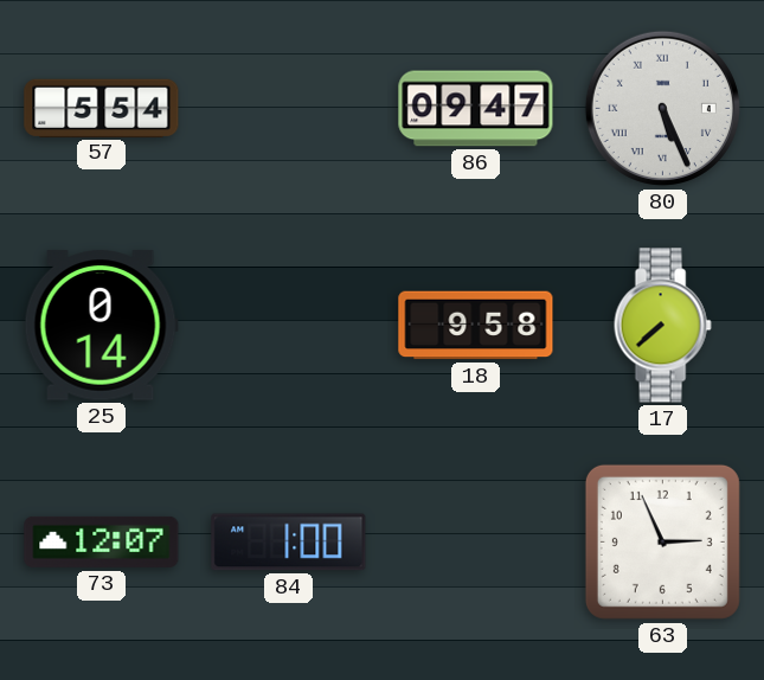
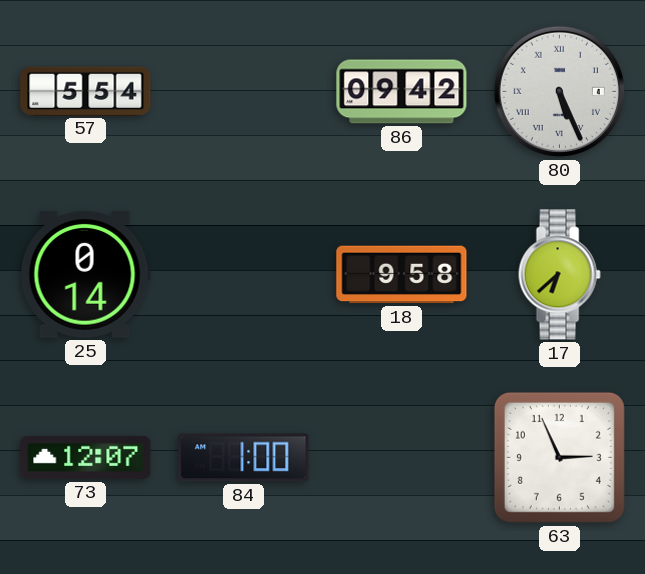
86: 09:47 -> 09:42 (402, 92)
17: 7:38 -> 6:38 (559, 275)
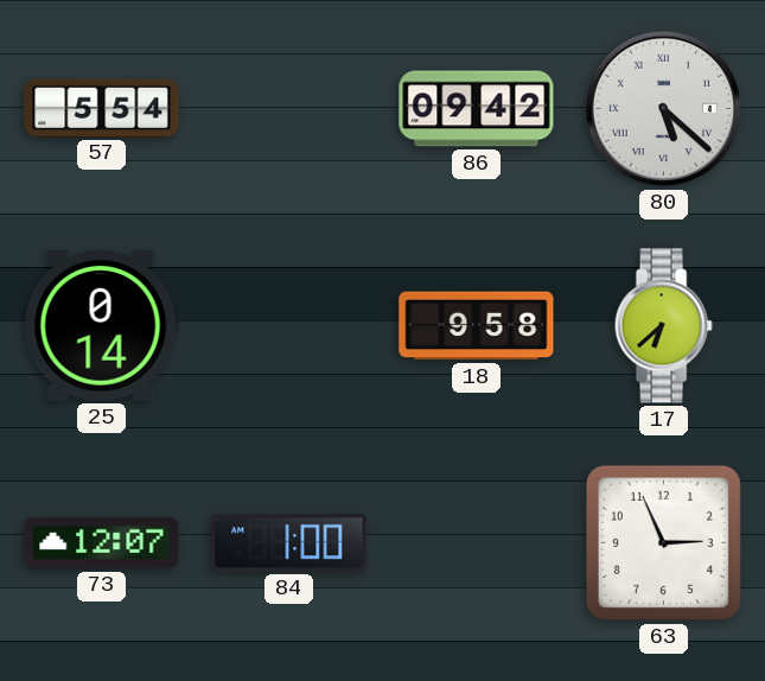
80: 5:26 -> 5:22 (663, 108)
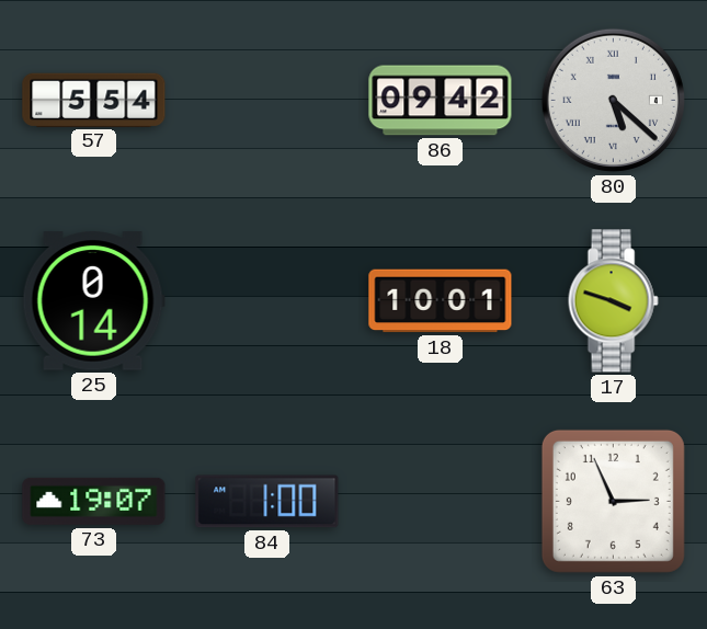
18: 9:58 -> 10:01 (441, 301)
17: 6:38 -> 3:48 (613, 301)
73: 12:07 -> 19:07 (94, 501)
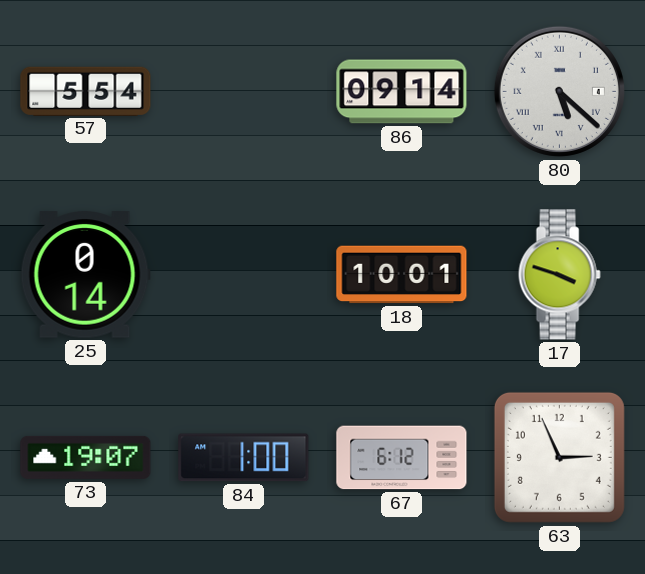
86: 09:42 -> 09:14 (402, 92)
67: none -> 6:12 (402, 458)
